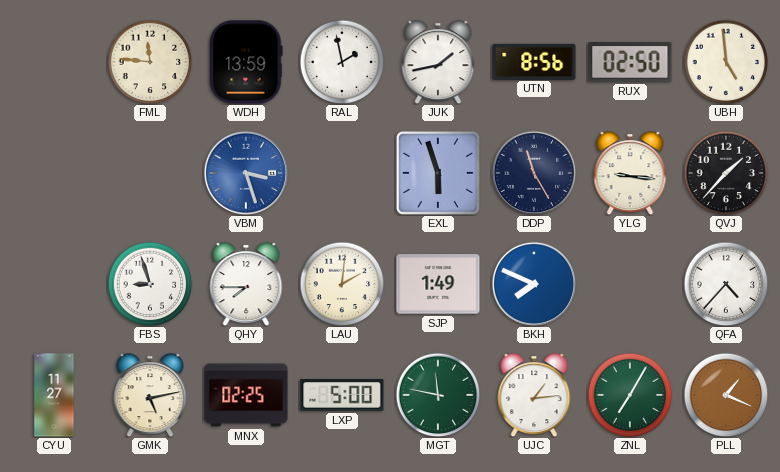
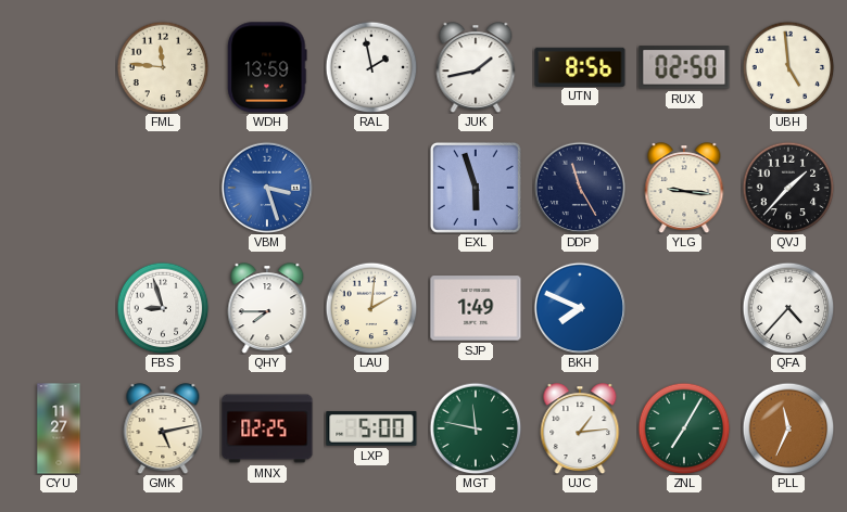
PLL: 1:19 -> 11:34 (788, 428)
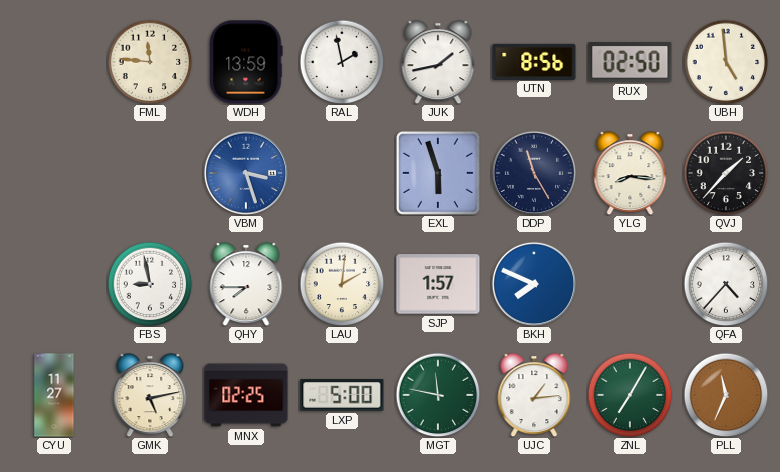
YLG: 9:16 -> 8:16 (630, 173)
FBS: 8:57 -> 8:58 (150, 284)
SJP: 1:49 -> 1:57 (438, 284)
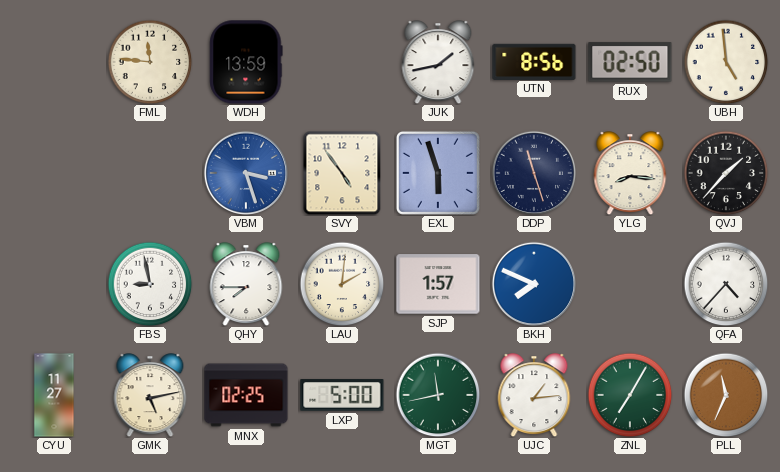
RAL: 1:58 -> none (342, 62)
SVY: none -> 4:54 (342, 173)
DDP: 11:25 -> 11:27 (534, 173)
MGT: 11:47 -> 11:43 (438, 395)
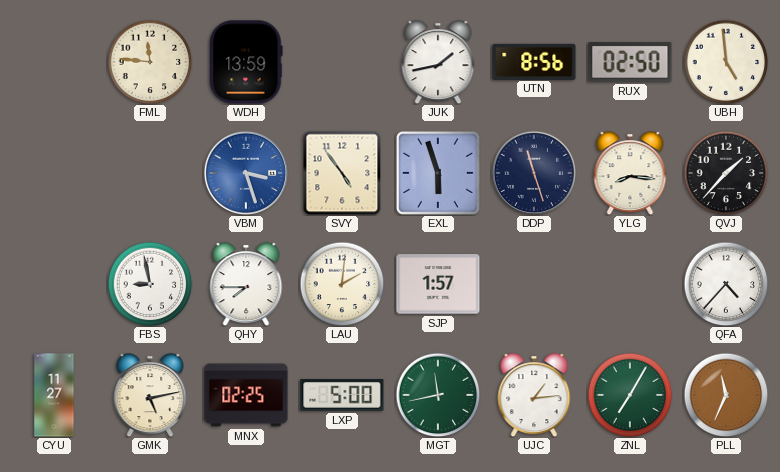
BKH: 7:49 -> none (534, 284)
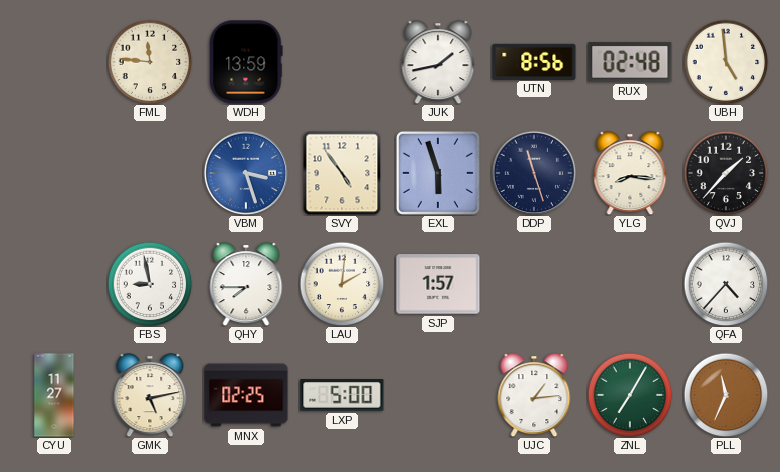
RUX: 02:50 -> 02:48 (630, 62)
MGT: 11:43 -> none (438, 395)
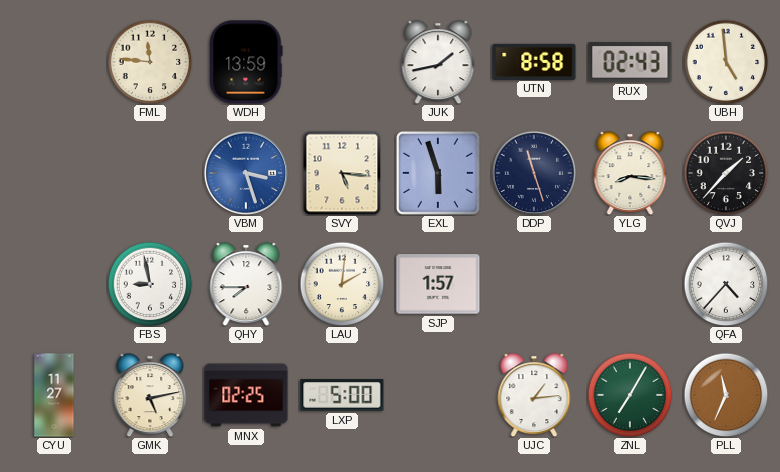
UTN: 8:56 -> 8:58 (534, 61)
RUX: 02:48 -> 02:43 (630, 62)
SVY: 4:54 -> 5:16 (342, 173)
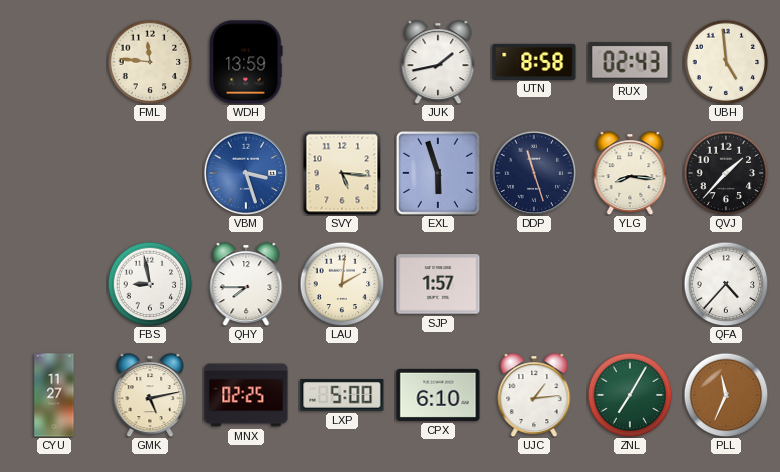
CPX: none -> 6:10 (438, 395)
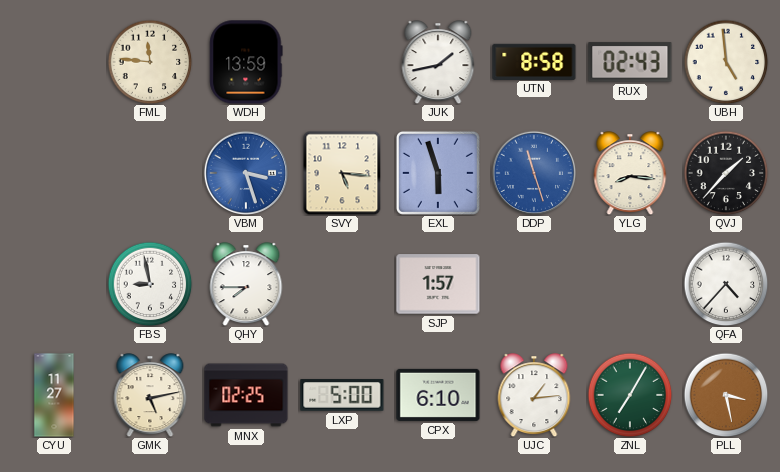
DDP dial: navy -> blue (534, 173)
LAU: 2:01 -> none (342, 284)
PLL: 11:34 -> 3:28 (726, 395)
